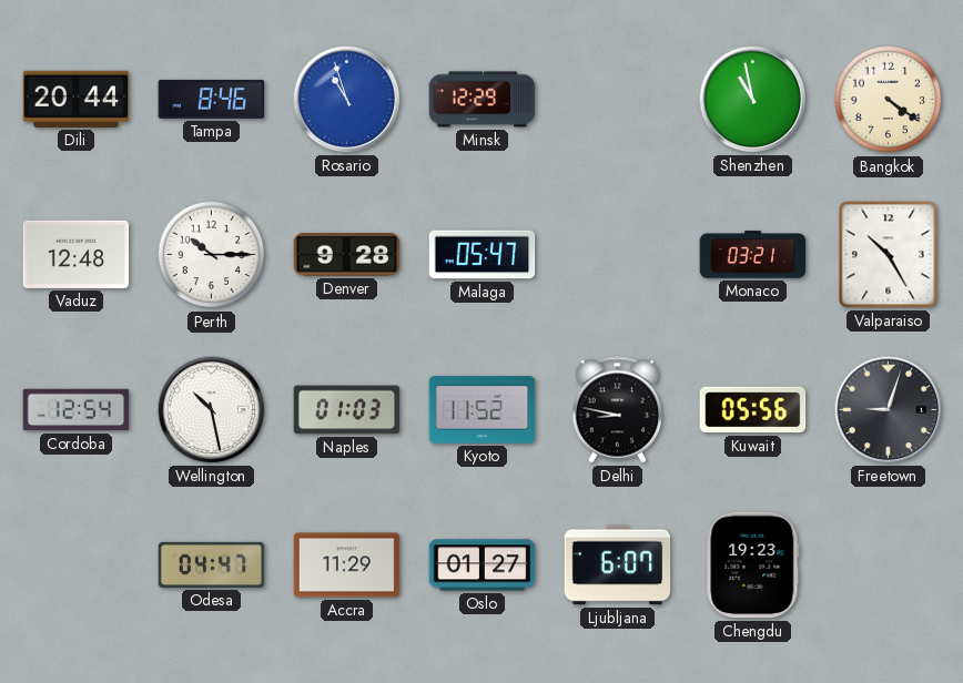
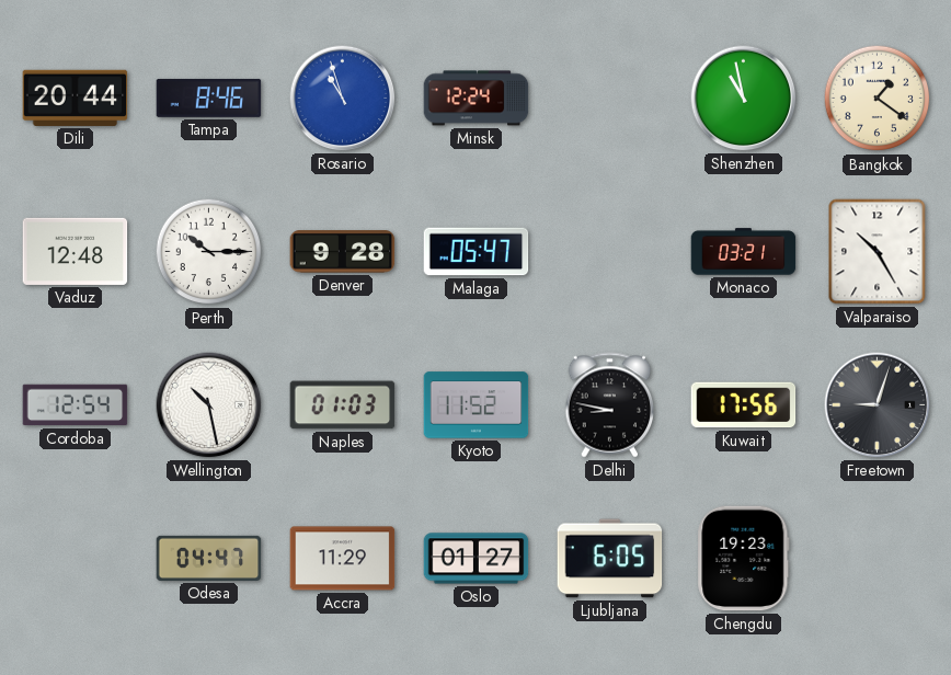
Minsk: 12:29 -> 12:24 (477, 99)
Bangkok: 4:21 -> 1:21 (878, 99)
Kuwait: 05:56 -> 17:56 (744, 405)
Ljubljana: 6:07 -> 6:05 (610, 559)
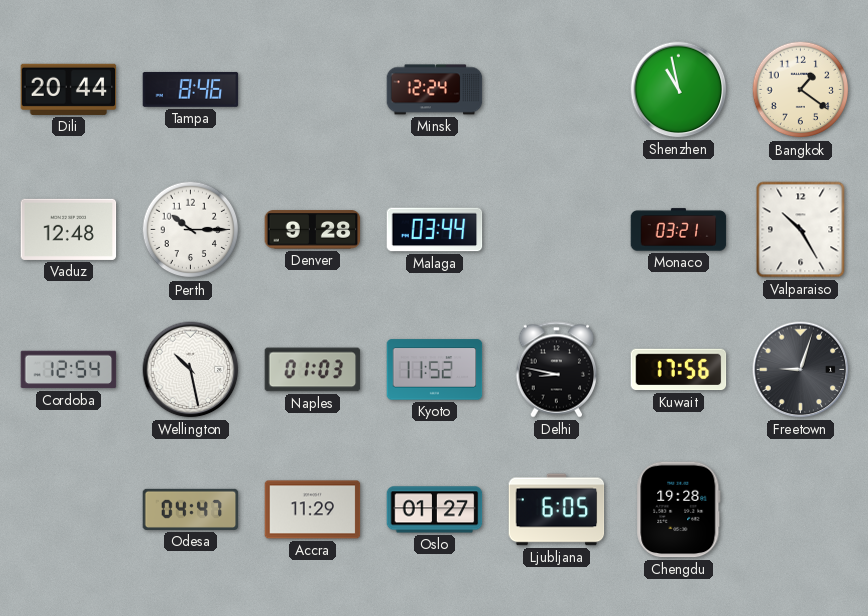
Rosario: 10:57 -> none (343, 99)
Malaga: 05:47 -> 03:44 (435, 230)
Chengdu: 19:23 -> 19:28 (679, 510)
